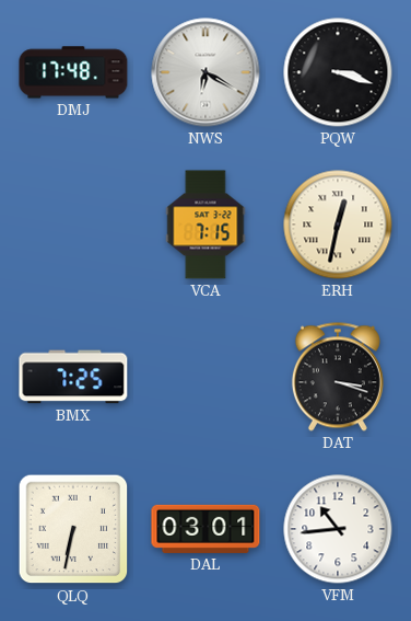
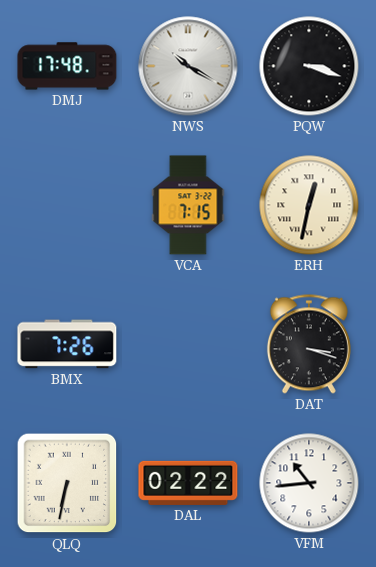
NWS: 6:20 -> 10:20 (188, 66)
BMX: 7:25 -> 7:26 (67, 344)
DAL: 03:01 -> 02:22 (188, 483)
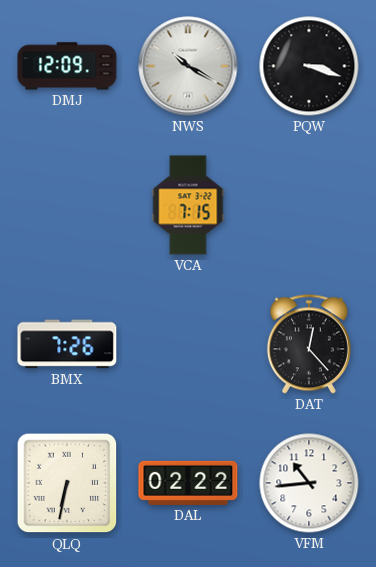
DMJ: 17:48 -> 12:09 (67, 66)
ERH: 12:32 -> none (309, 205)
DAT: 3:18 -> 12:23 (309, 344)
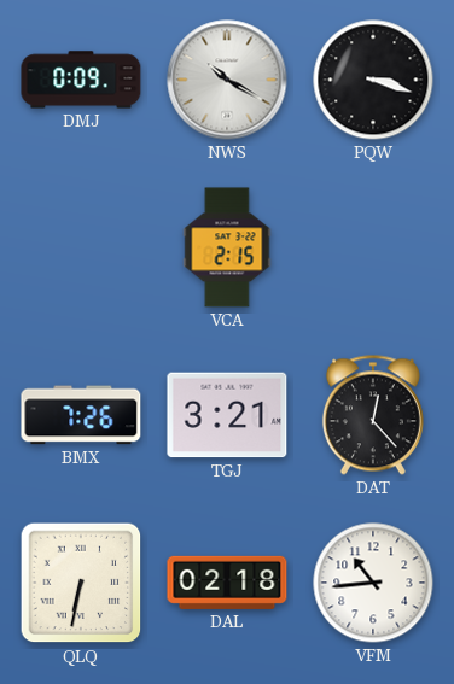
DMJ: 12:09 -> 0:09 (81, 80)
VCA: 7:15 -> 2:15 (227, 247)
TGJ: none -> 3:21 (227, 415)
DAL: 02:22 -> 02:18 (227, 583)
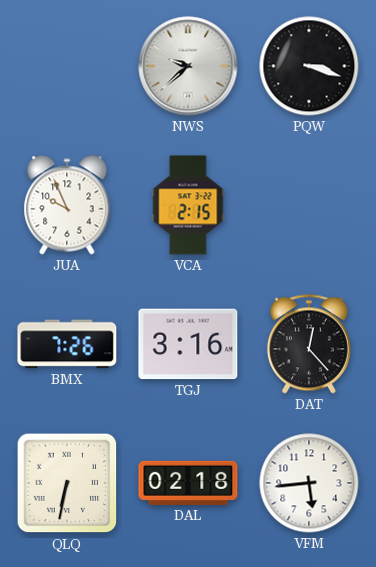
DMJ: 0:09 -> none (81, 80)
NWS: 10:20 -> 9:38 (188, 66)
JUA: none -> 9:56 (67, 205)
TGJ: 3:21 -> 3:16 (188, 344)
VFM: 10:44 -> 5:44 (309, 483)
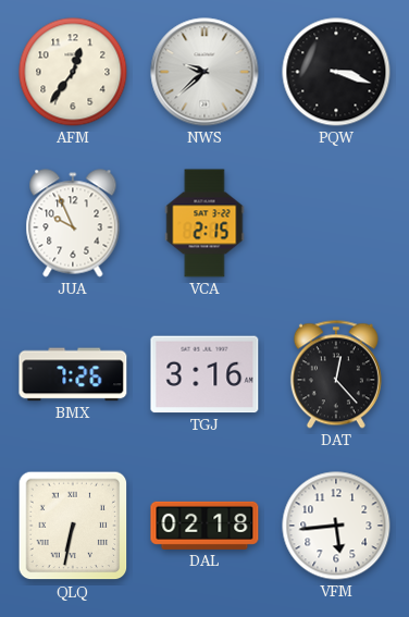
AFM: none -> 12:36 (73, 72)
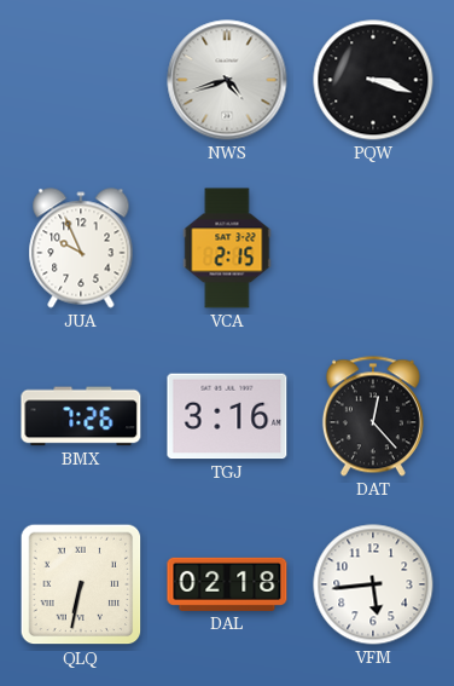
AFM: 12:36 -> none (73, 72)
NWS: 9:38 -> 4:42 (227, 80)
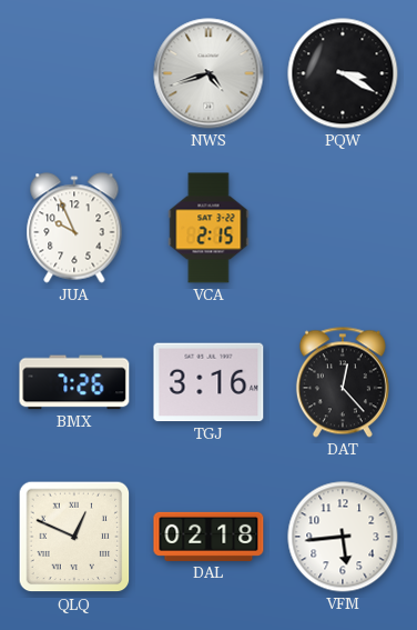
PQW: 3:18 -> 3:20 (343, 73)
QLQ: 6:32 -> 12:49 (74, 537)
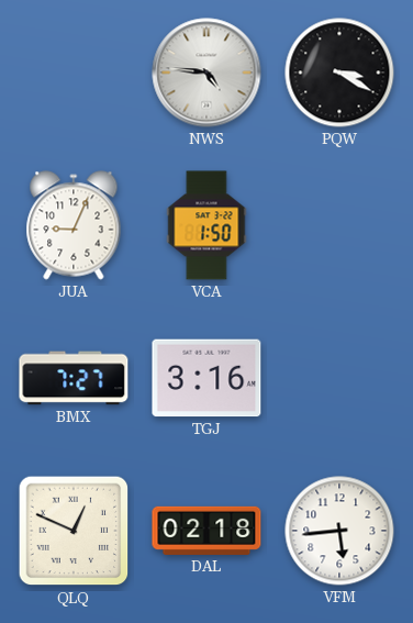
NWS: 4:42 -> 4:46 (206, 73)
JUA: 9:56 -> 9:04 (74, 225)
VCA: 2:15 -> 1:50 (206, 225)
BMX: 7:26 -> 7:27 (74, 378)
DAT: 12:23 -> none (343, 382)
